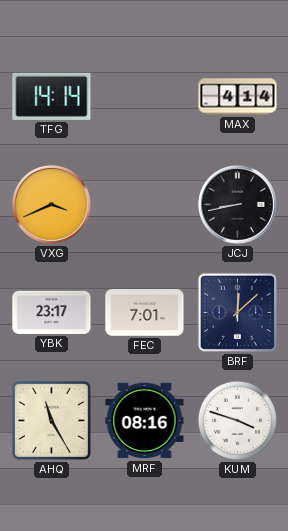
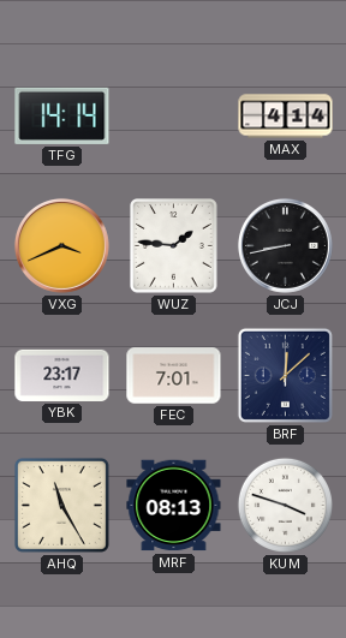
WUZ: none -> 1:46 (174, 246)
MRF: 08:16 -> 08:13 (174, 506)
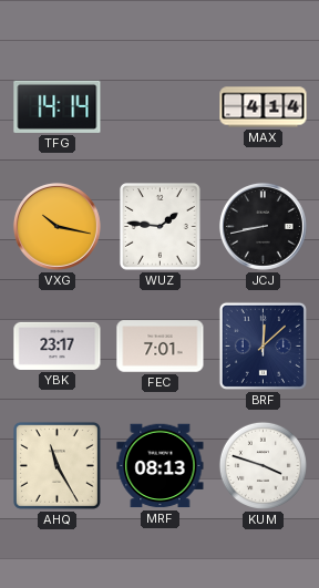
VXG: 3:41 -> 10:17 (58, 227)
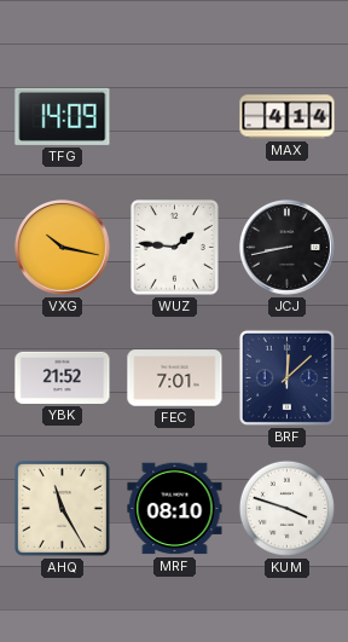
TFG: 14:14 -> 14:09 (63, 116)
YBK: 23:17 -> 21:52 (63, 377)
MRF: 08:13 -> 08:10 (175, 509)
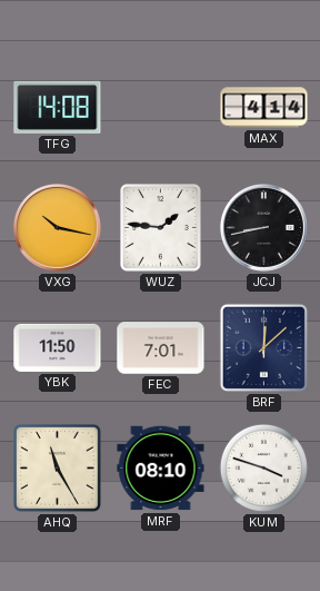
TFG: 14:09 -> 14:08 (58, 107)
YBK: 21:52 -> 11:50 (58, 347)
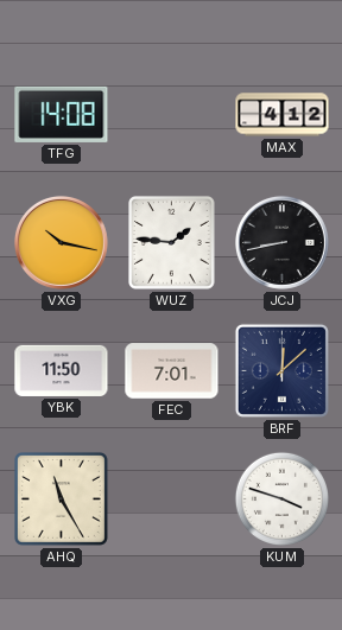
MAX: 4:14 -> 4:12 (283, 115)
MRF: 08:10 -> none (161, 469)
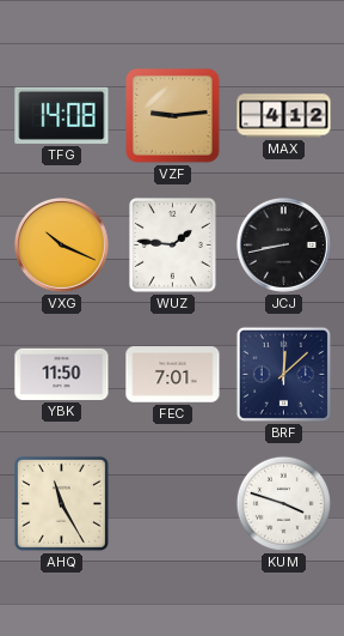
VZF: none -> 9:14 (173, 116)
VXG: 10:17 -> 10:19 (62, 246)
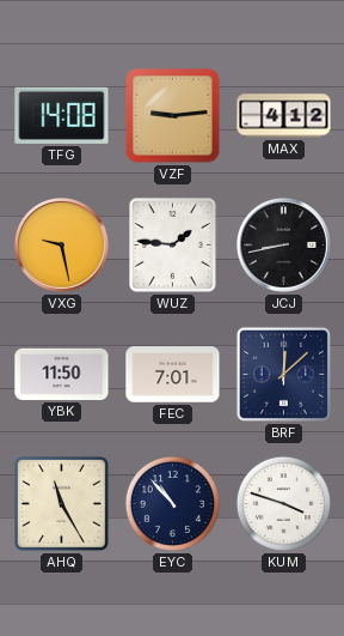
VXG: 10:19 -> 9:28 (62, 246)
EYC: none -> 10:53 (172, 503)
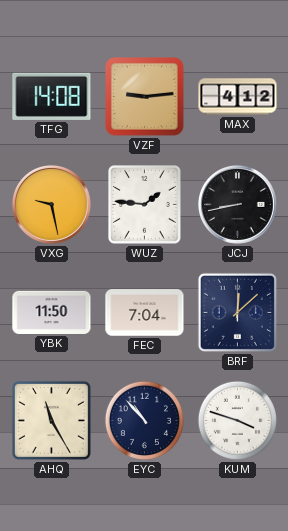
FEC: 7:01 -> 7:04 (145, 313)
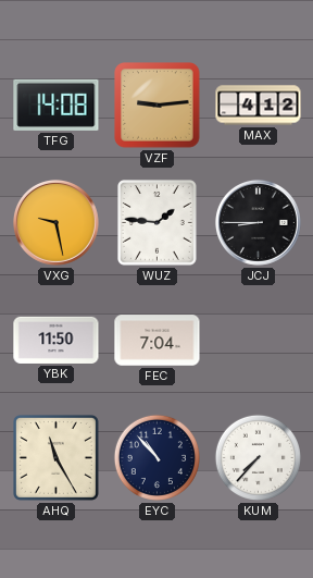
JCJ: 8:43 -> 8:45 (259, 223)
BRF: 12:08 -> none (237, 312)
KUM: 3:48 -> 7:37 (258, 457)
